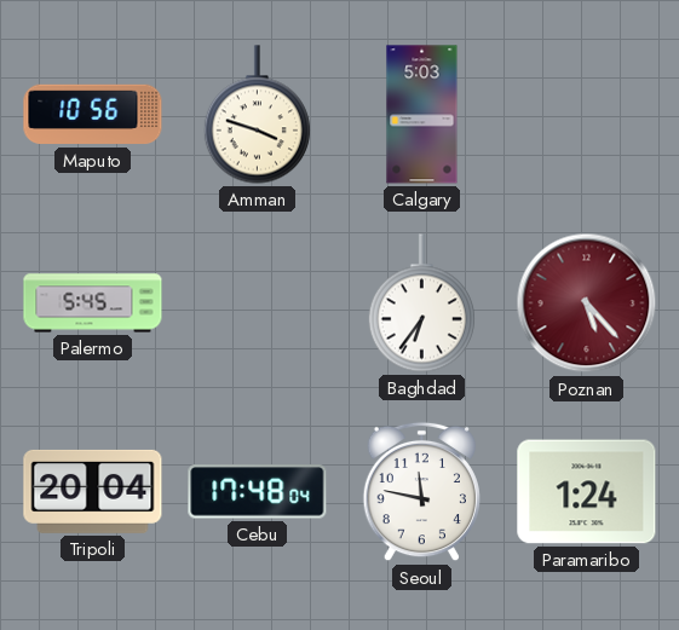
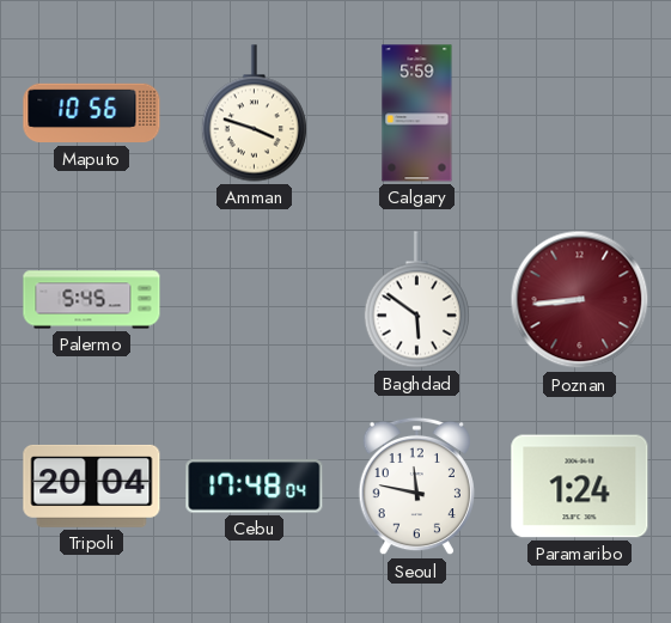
Calgary: 5:03 -> 5:59 (417, 114)
Baghdad: 6:36 -> 5:51 (416, 300)
Poznan: 5:23 -> 8:44 (580, 300)
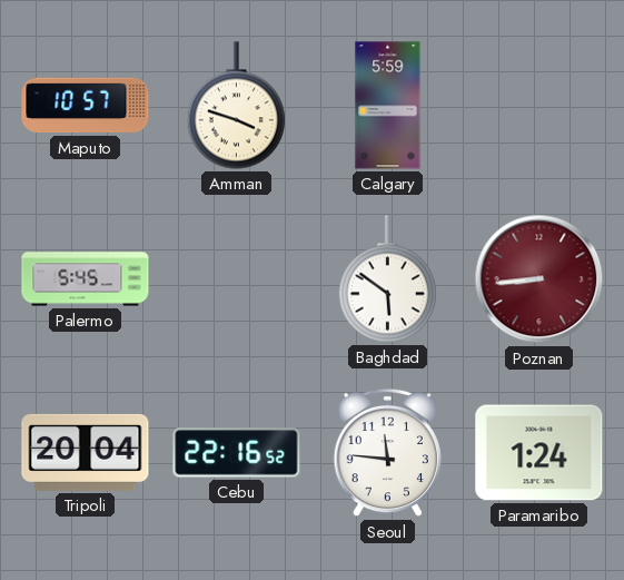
Maputo: 10:56 -> 10:57 (86, 106)
Cebu: 17:48 -> 22:16 (237, 453)
Seoul: 11:47 -> 11:46 (387, 453)
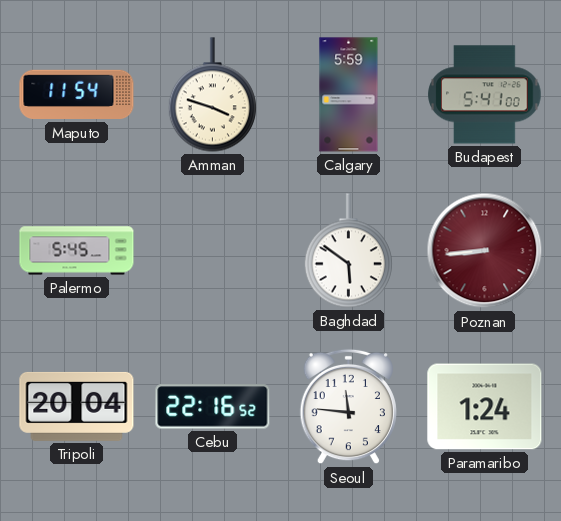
Maputo: 10:57 -> 11:54 (77, 95)
Budapest: none -> 5:41 (485, 95)
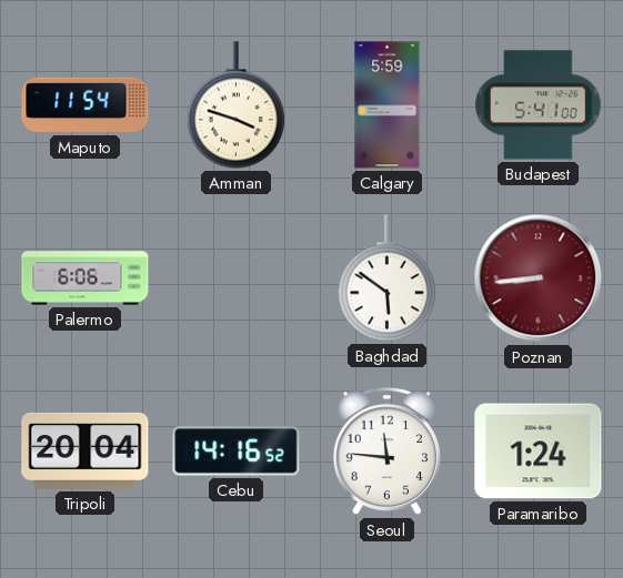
Palermo: 5:45 -> 6:06 (86, 278)
Cebu: 22:16 -> 14:16 (237, 452)
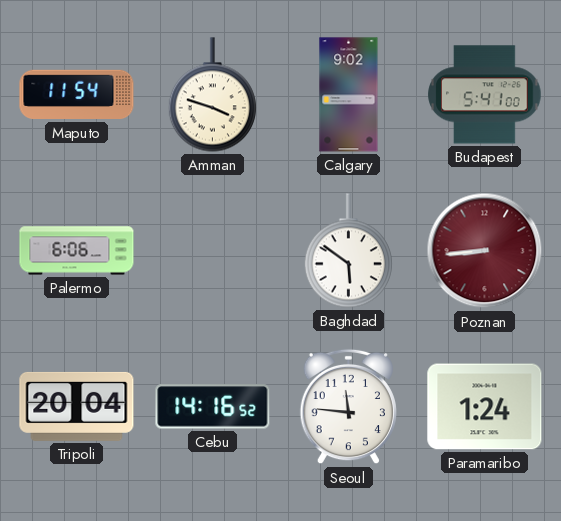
Calgary: 5:59 -> 9:02 (349, 95)
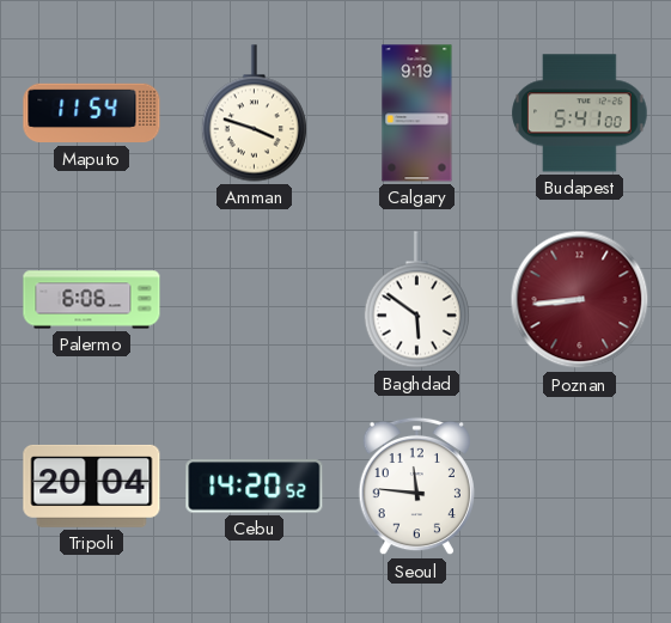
Calgary: 9:02 -> 9:19 (417, 114)
Cebu: 14:16 -> 14:20 (255, 487)
Paramaribo: 1:24 -> none (485, 407)
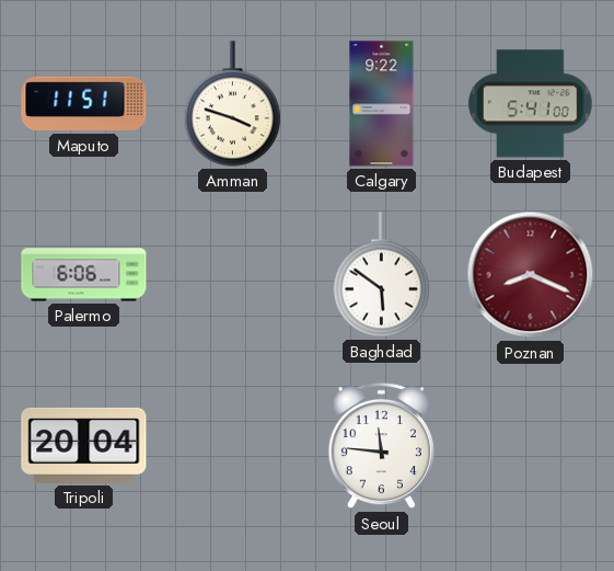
Maputo: 11:54 -> 11:51 (84, 104)
Calgary: 9:19 -> 9:22 (382, 104)
Poznan: 8:44 -> 8:19 (531, 275)
Cebu: 14:20 -> none (255, 487)
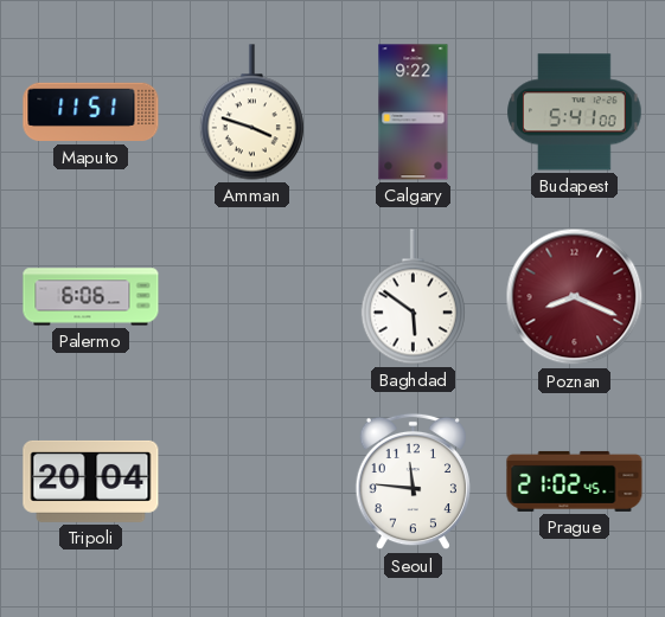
Prague: none -> 21:02 (575, 481)
